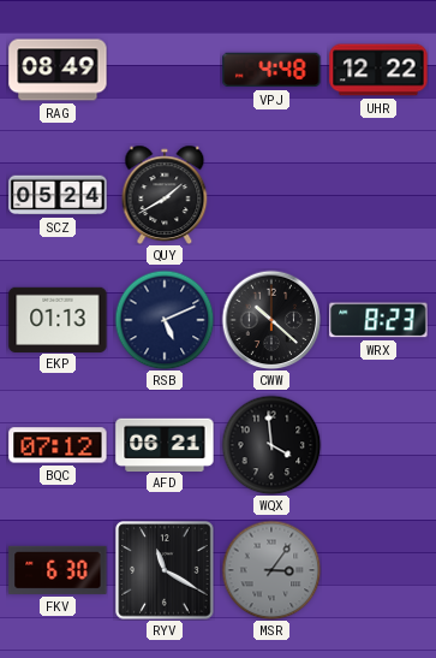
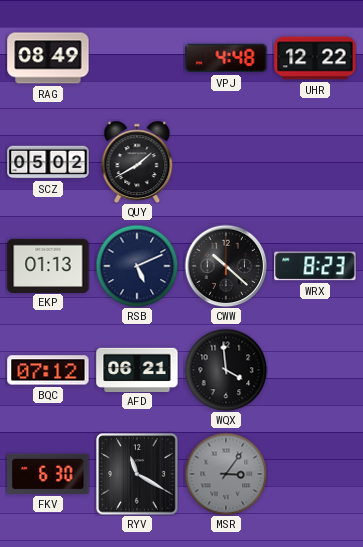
SCZ: 05:24 -> 05:02 (48, 162)
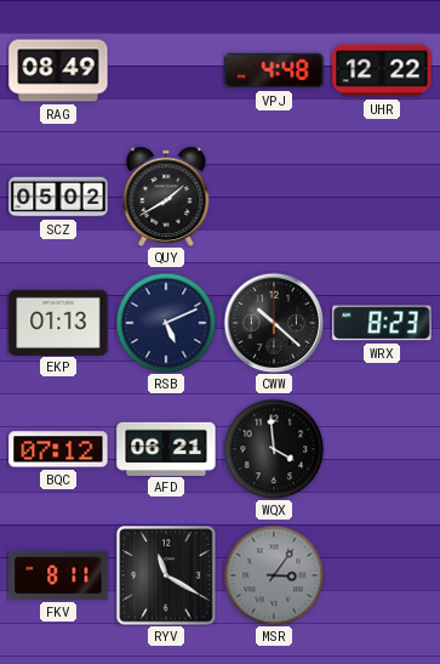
FKV: 6:30 -> 8:11 (58, 575)
